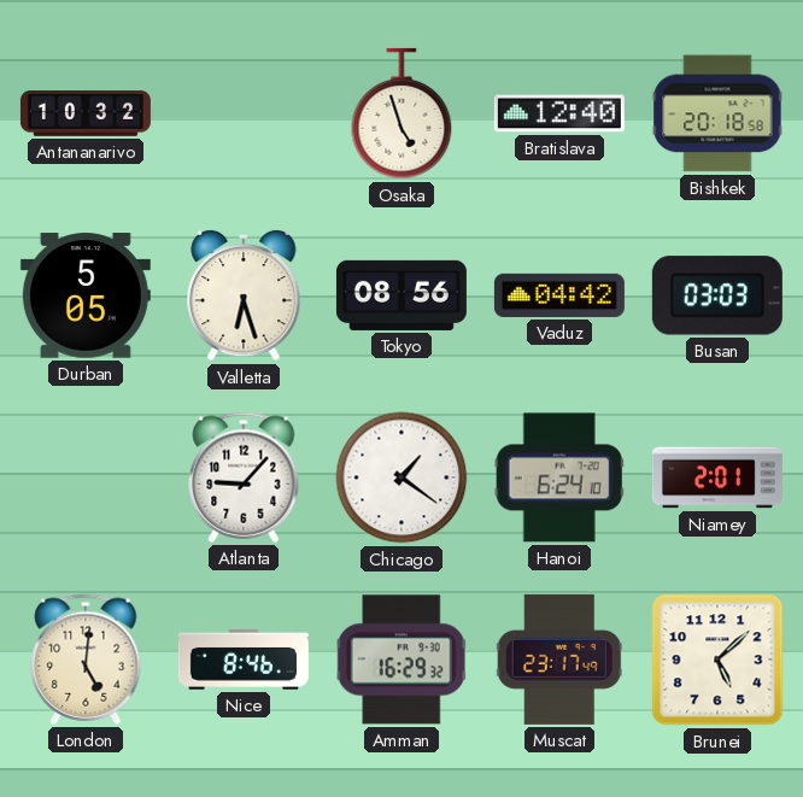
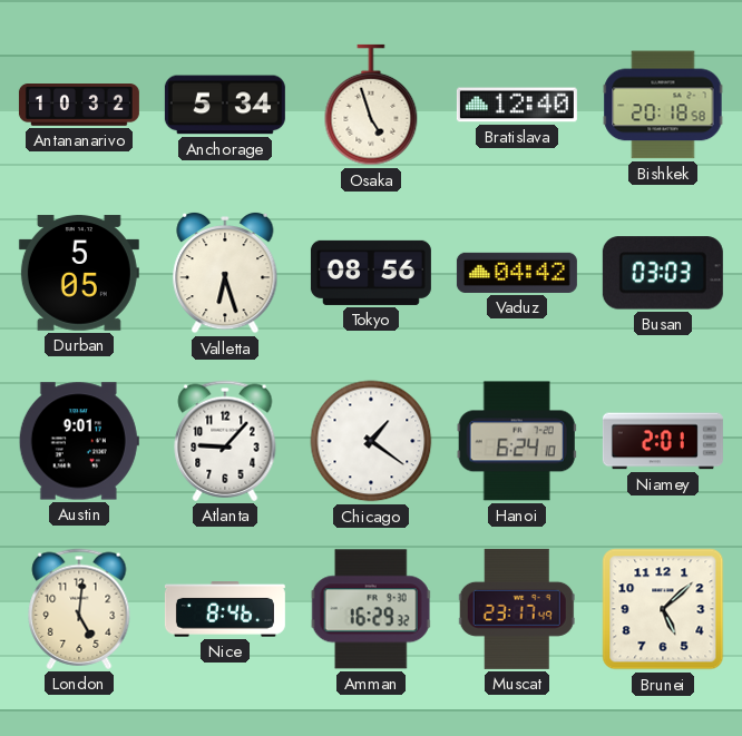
Anchorage: none -> 5:34 (225, 105)
Austin: none -> 9:01 (79, 441)
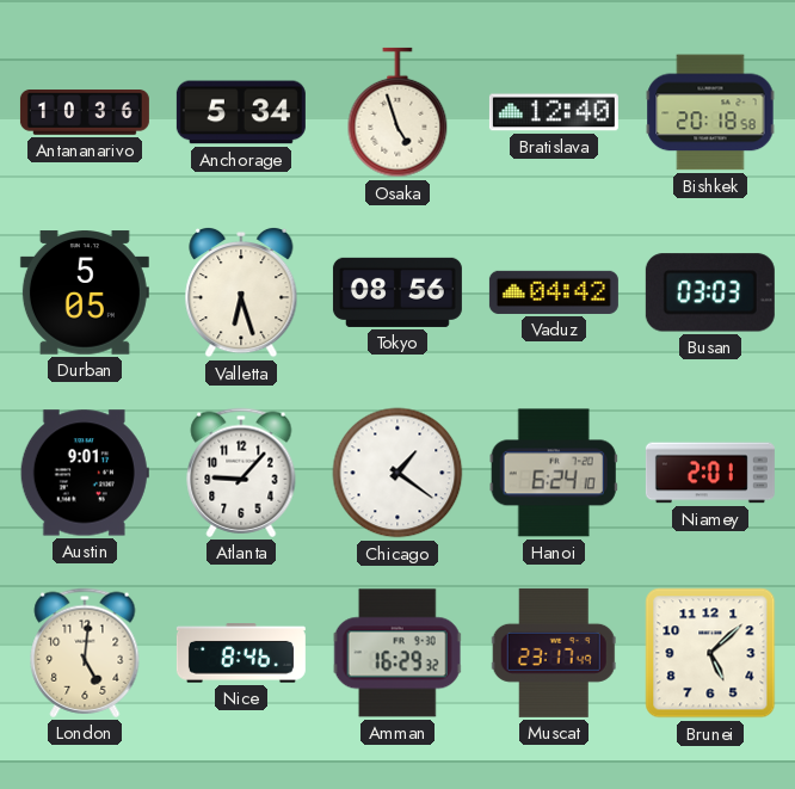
Antananarivo: 10:32 -> 10:36 (85, 113)
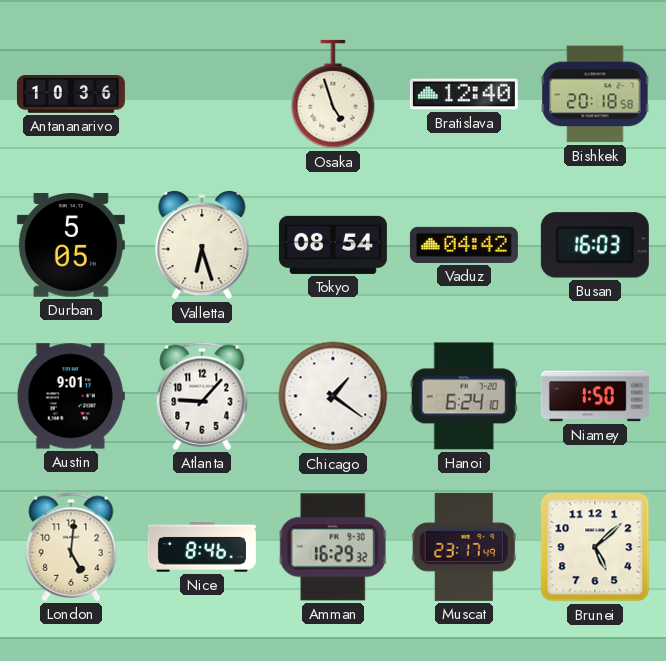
Anchorage: 5:34 -> none (241, 112)
Tokyo: 08:56 -> 08:54 (333, 245)
Busan: 03:03 -> 16:03 (595, 245)
Niamey: 2:01 -> 1:50 (595, 396)
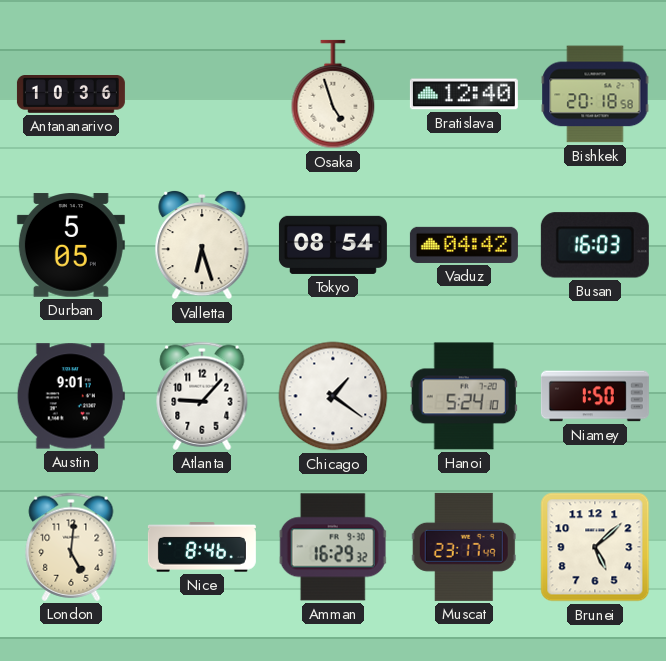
Hanoi: 6:24 -> 5:24 (464, 396)
